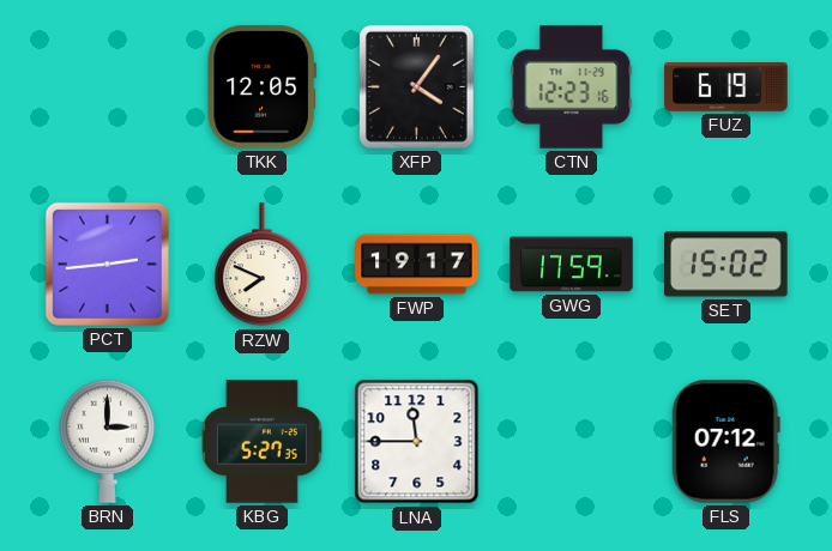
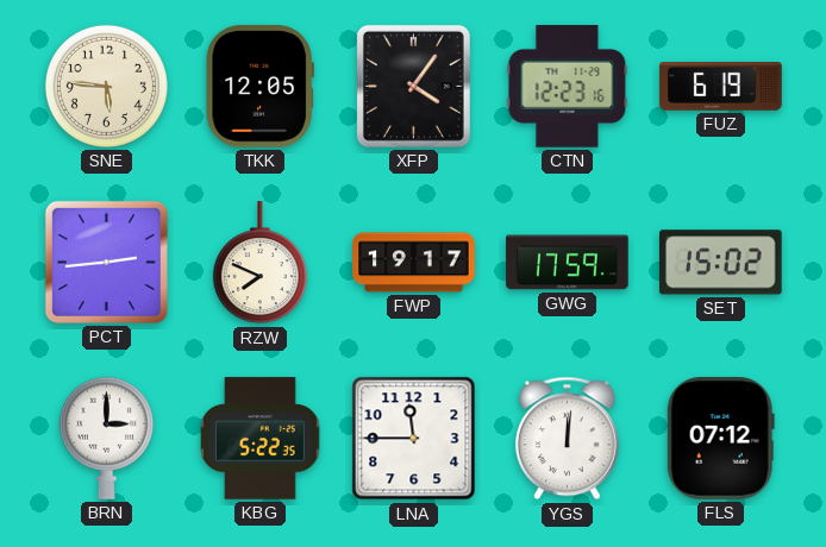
SNE: none -> 5:46 (106, 86)
KBG: 5:27 -> 5:22 (259, 439)
YGS: none -> 12:01 (567, 439)
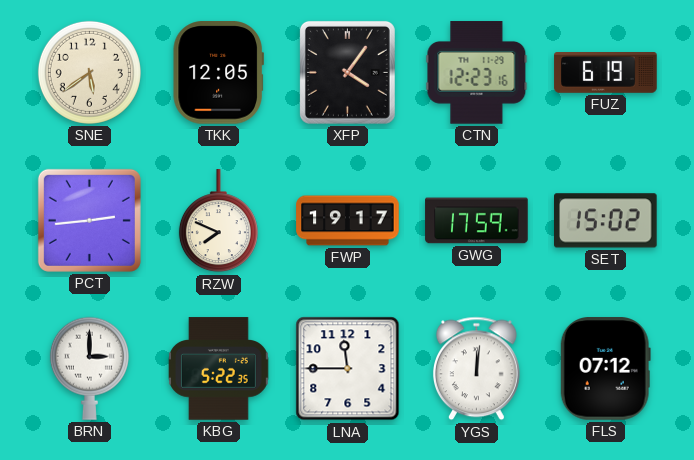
SNE: 5:46 -> 5:39 (89, 72)
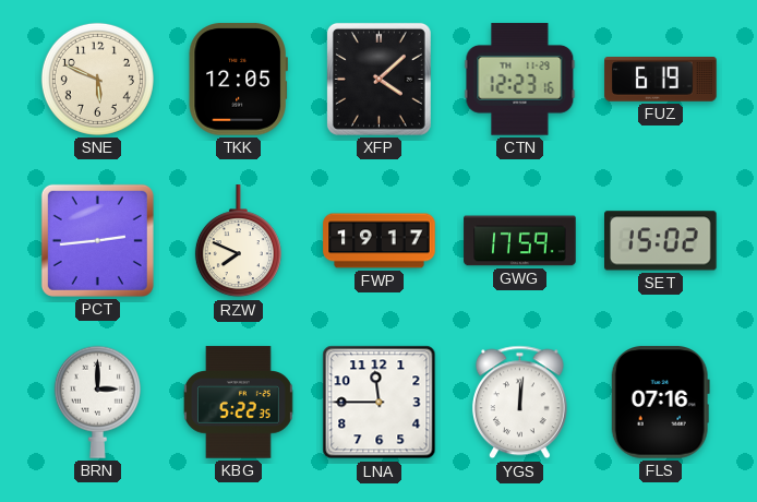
SNE: 5:39 -> 5:49 (97, 79)
XFP: 4:06 -> 4:08 (378, 79)
FLS: 07:12 -> 07:16 (660, 403)
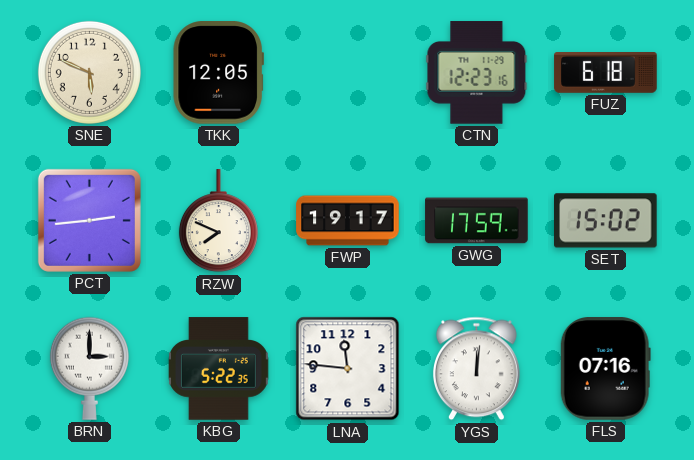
XFP: 4:08 -> none (378, 79)
FUZ: 6:19 -> 6:18 (606, 73)
LNA: 11:45 -> 11:46 (348, 369)
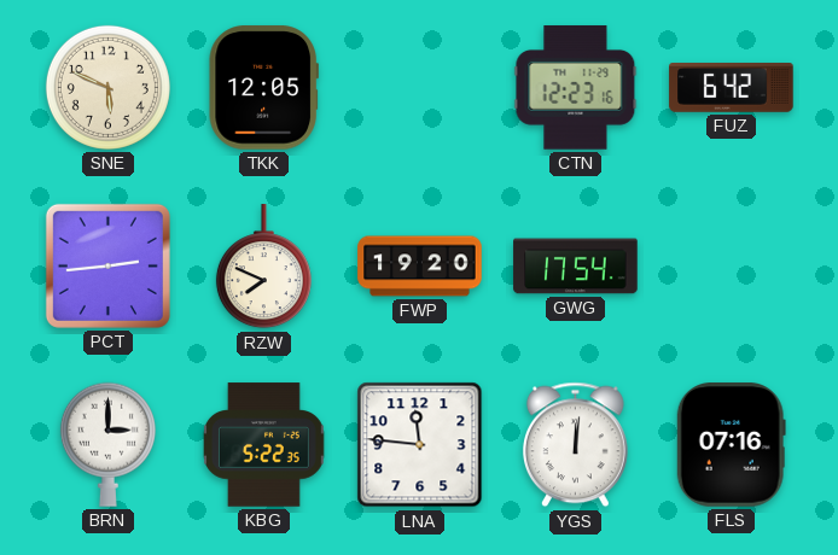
FUZ: 6:18 -> 6:42 (732, 88)
FWP: 19:17 -> 19:20 (420, 267)
GWG: 17:59 -> 17:54 (576, 267)
SET: 15:02 -> none (606, 221)
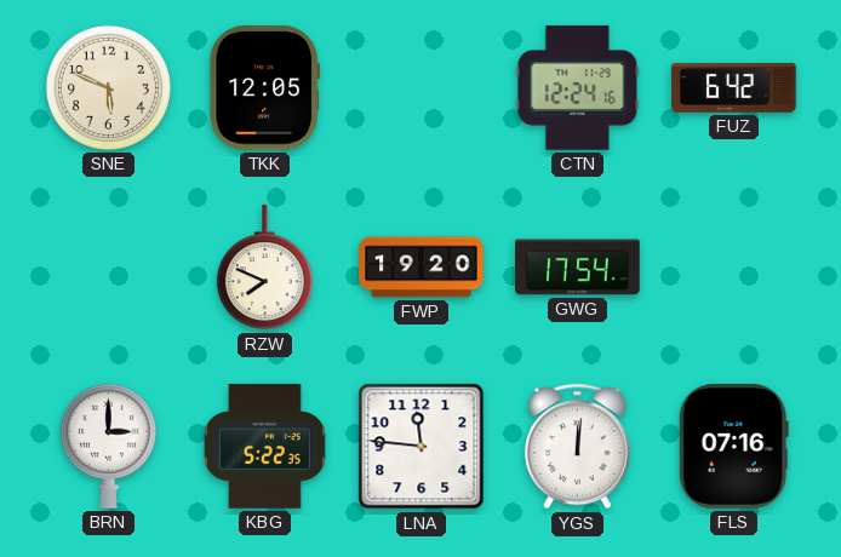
CTN: 12:23 -> 12:24 (578, 88)
PCT: 2:44 -> none (107, 265)
